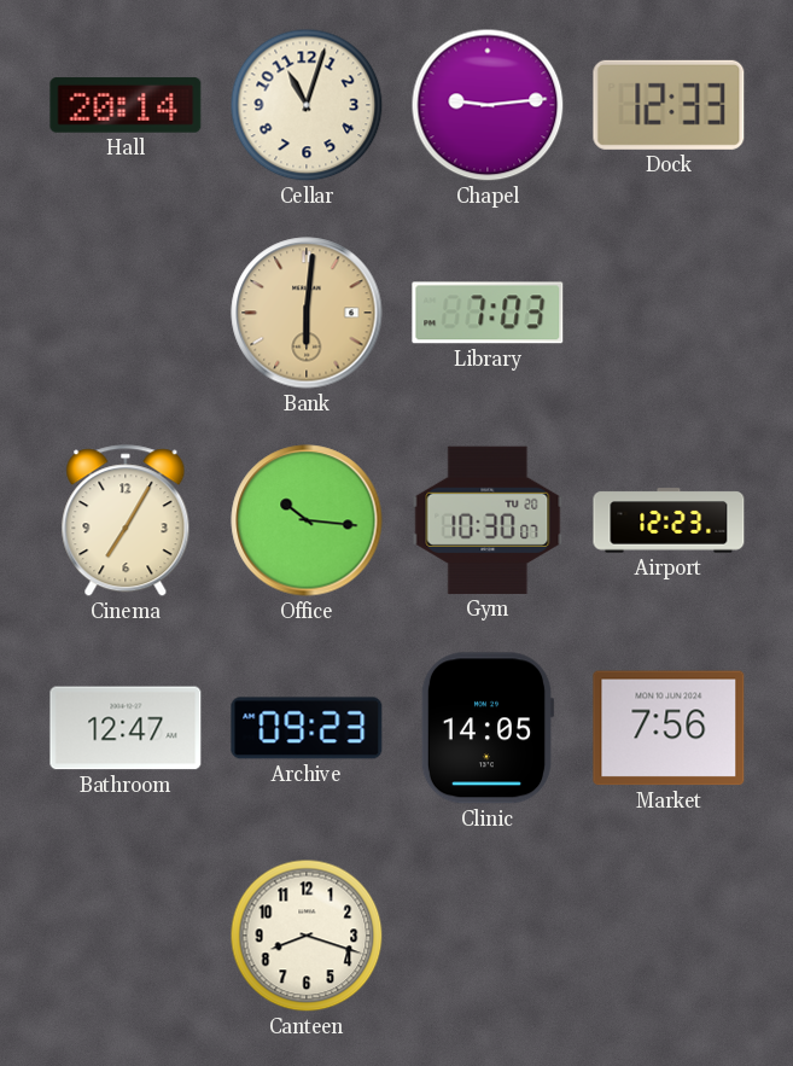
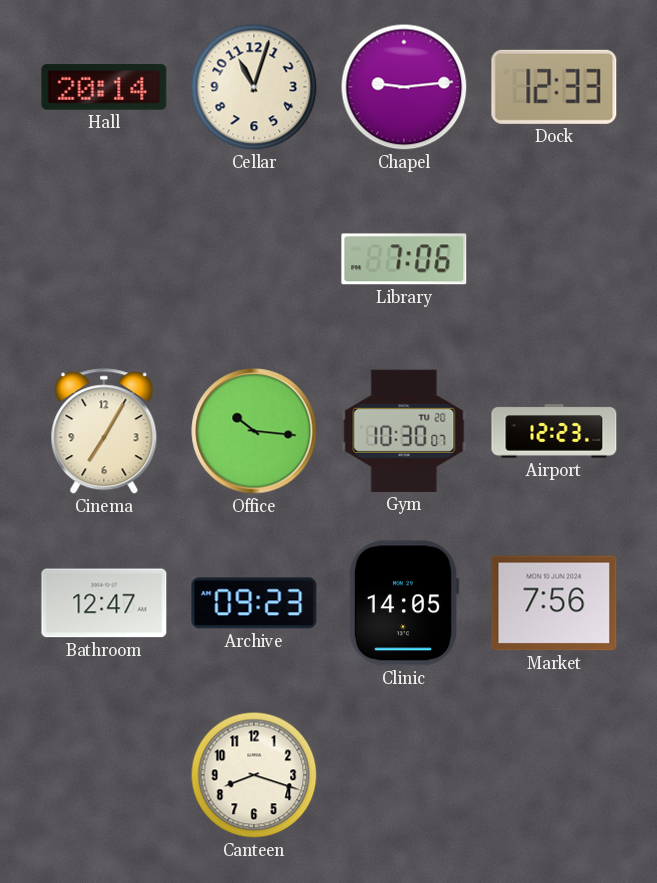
Bank: 6:01 -> none (307, 313)
Library: 7:03 -> 7:06 (404, 259)
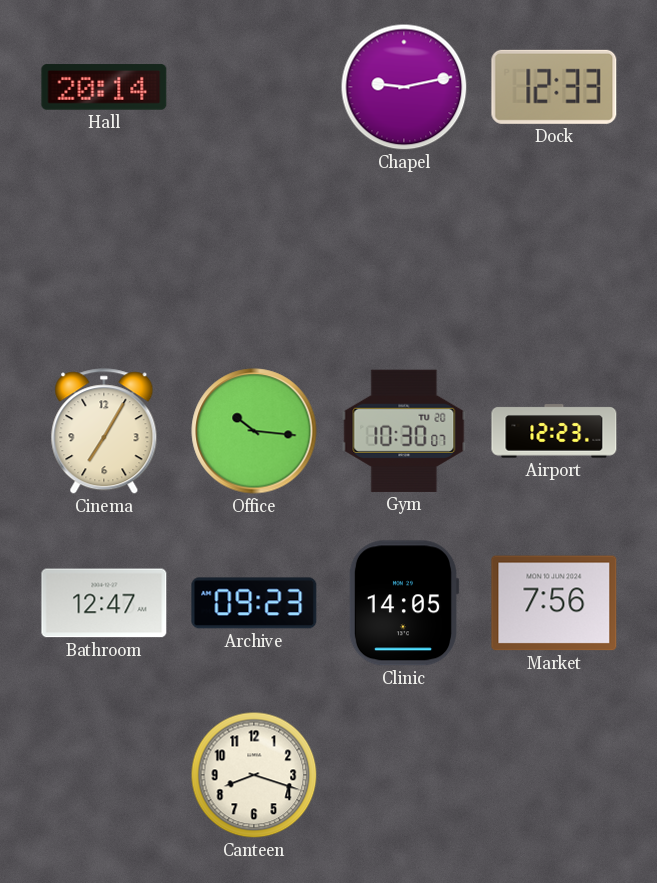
Cellar: 11:03 -> none (254, 87)
Chapel: 9:14 -> 9:13 (404, 87)
Library: 7:06 -> none (404, 259)
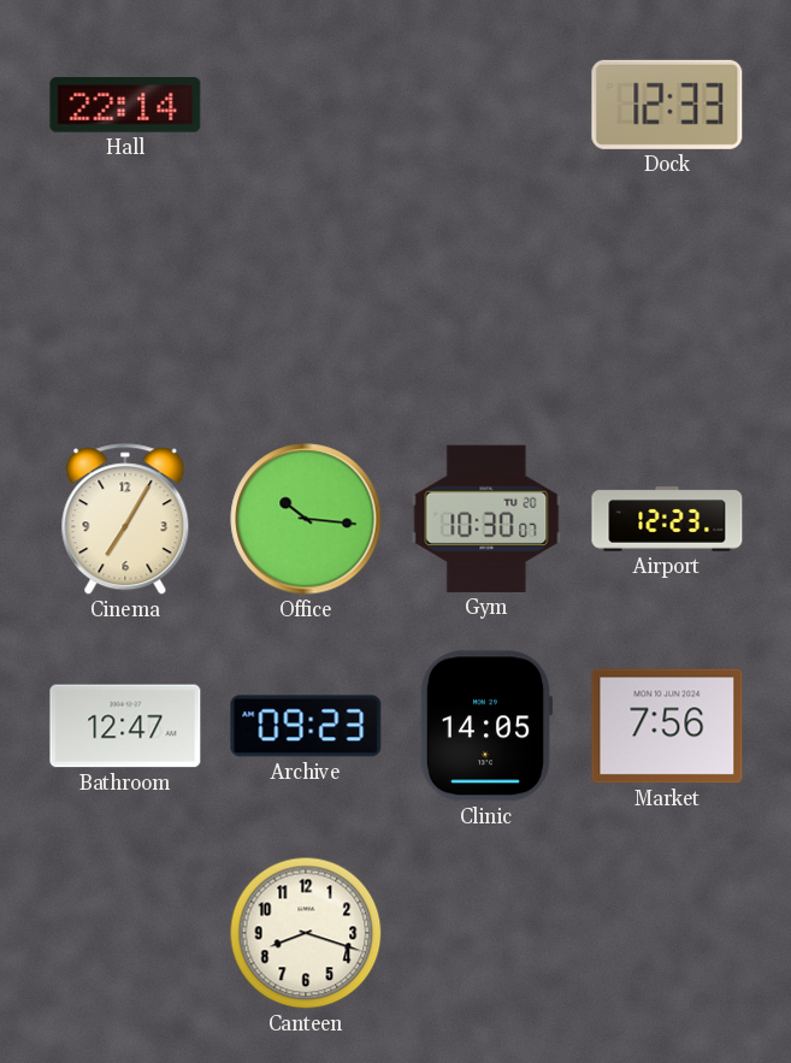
Hall: 20:14 -> 22:14 (125, 105)
Chapel: 9:13 -> none (404, 87)
